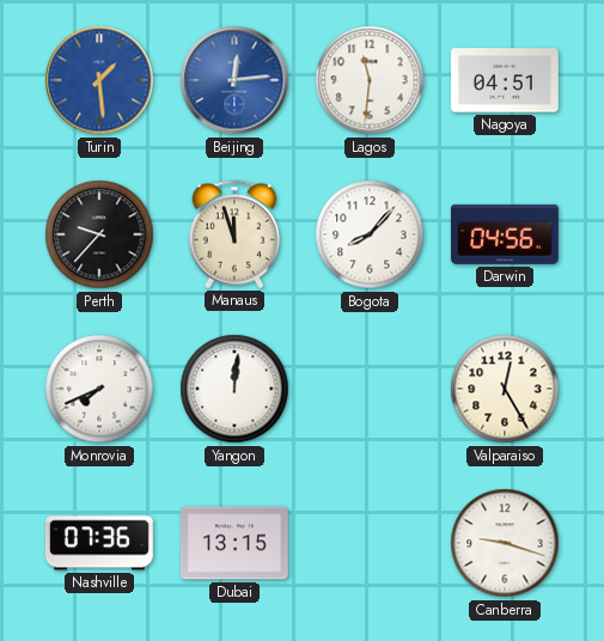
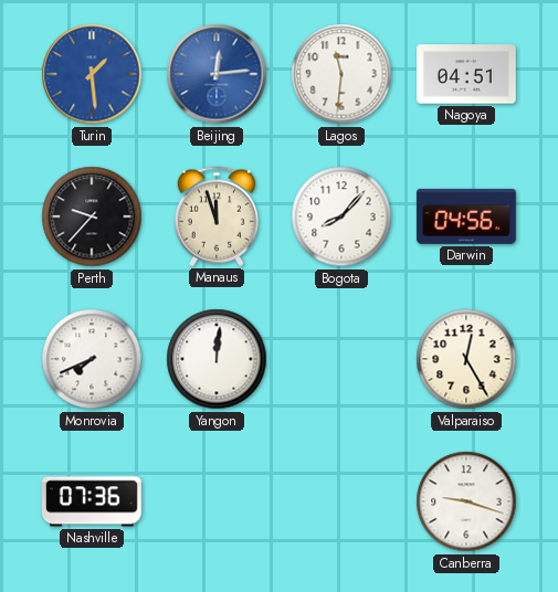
Dubai: 13:15 -> none (234, 543)
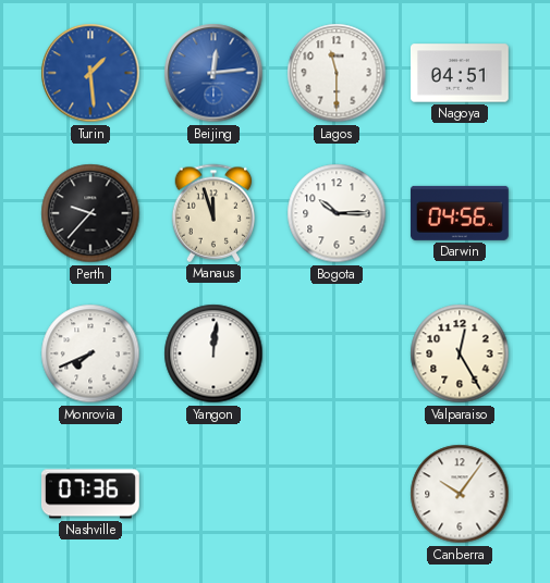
Lagos: 11:31 -> 11:30 (337, 73)
Bogota: 8:07 -> 10:15 (337, 213)
Canberra: 9:18 -> 10:06 (460, 494)
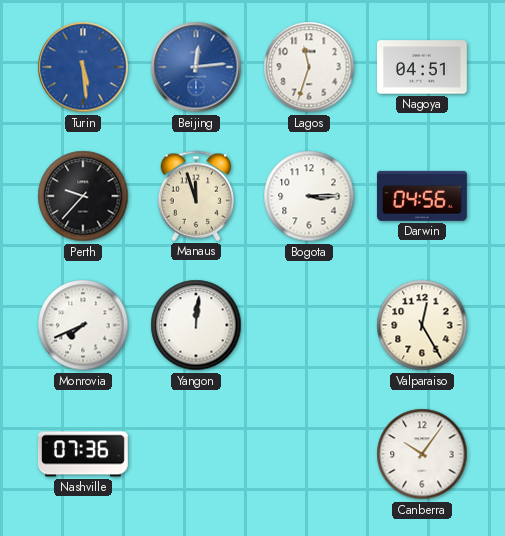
Turin: 1:29 -> 5:29 (83, 67)
Lagos: 11:30 -> 11:33 (309, 67)
Bogota: 10:15 -> 3:15 (309, 196)
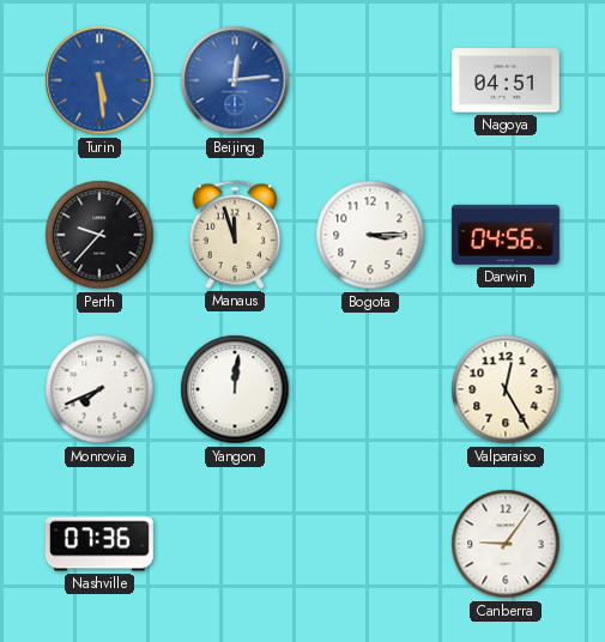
Lagos: 11:33 -> none (309, 67)
Canberra: 10:06 -> 9:06 (506, 544)
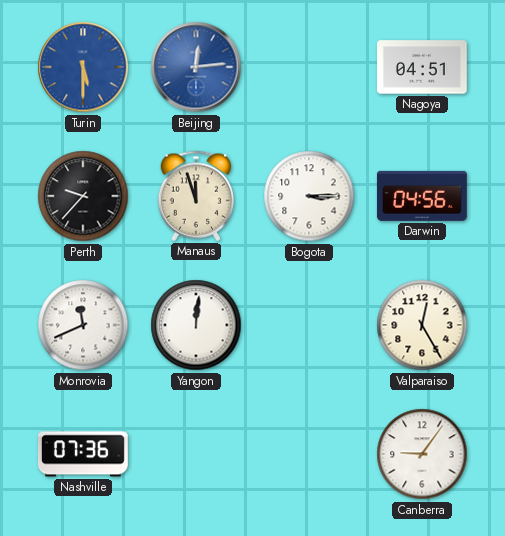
Turin: 5:29 -> 5:30 (83, 67)
Monrovia: 7:41 -> 11:41 (83, 325)
